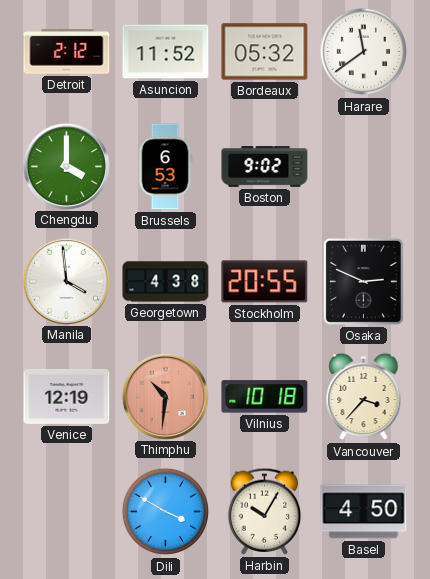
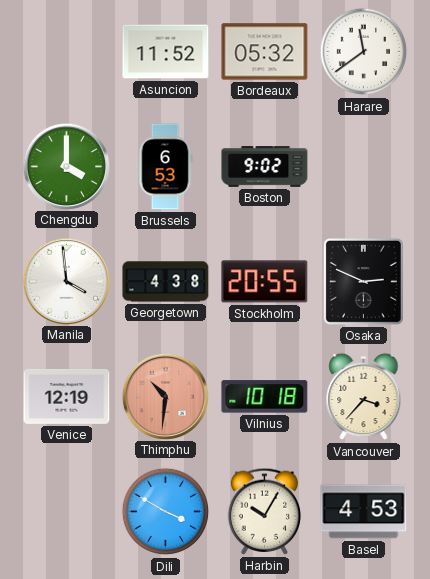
Detroit: 2:12 -> none (67, 52)
Basel: 4:50 -> 4:53 (364, 512)
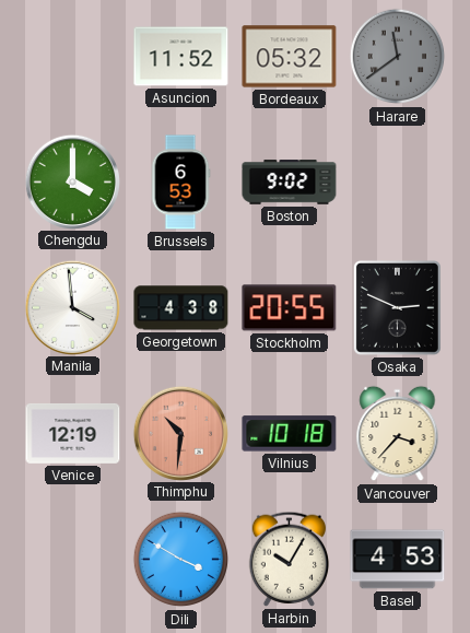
Harare dial: white -> grey (398, 57)
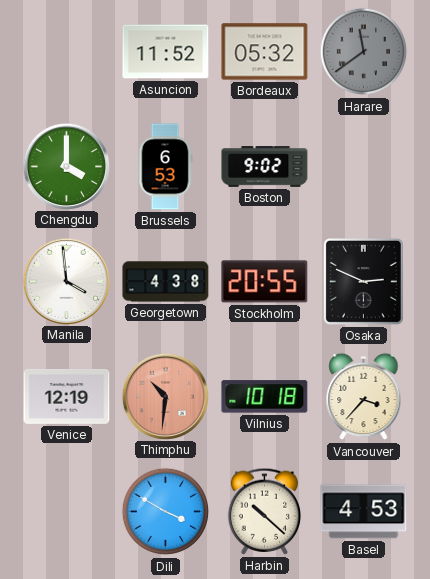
Harbin: 10:05 -> 10:22 (265, 511)
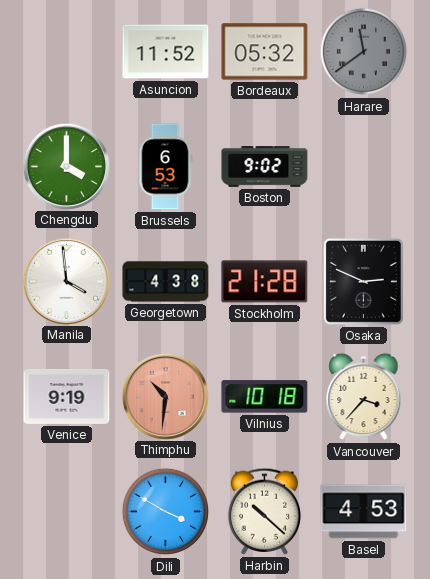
Stockholm: 20:55 -> 21:28 (265, 282)
Venice: 12:19 -> 9:19 (67, 396)
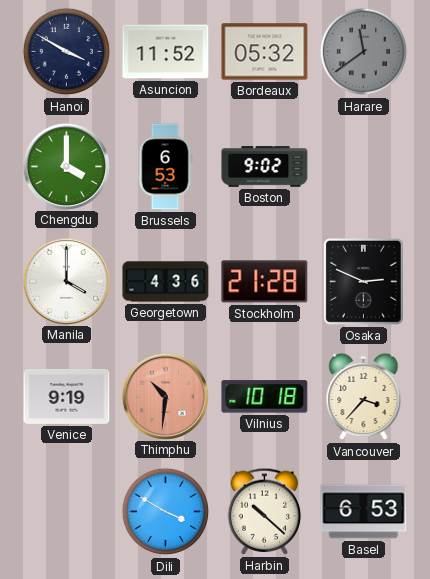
Hanoi: none -> 3:50 (67, 52)
Manila: 3:59 -> 4:00 (66, 281)
Georgetown: 4:38 -> 4:36 (166, 282)
Basel: 4:53 -> 6:53 (364, 512)
